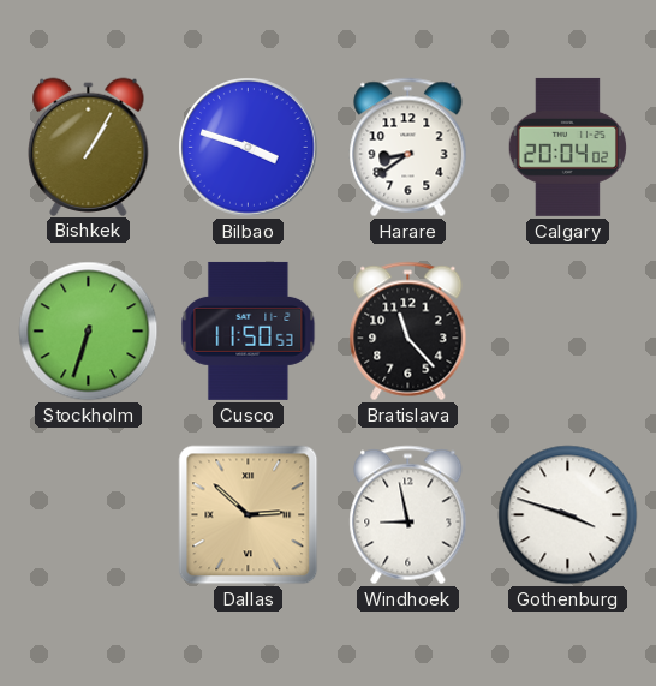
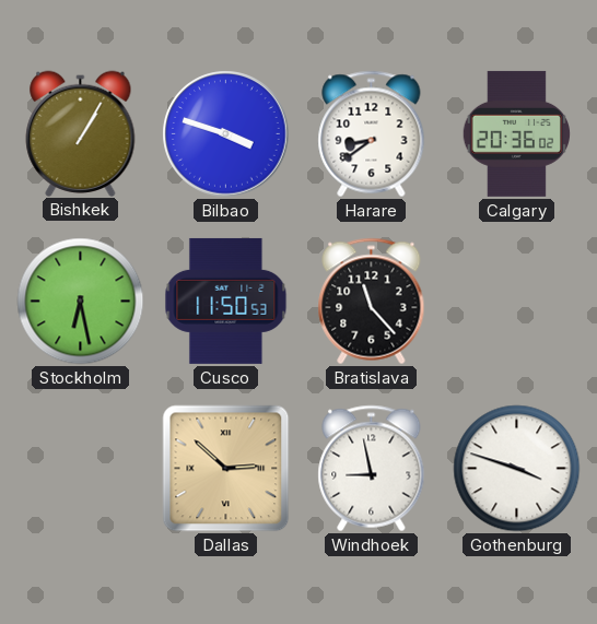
Calgary: 20:04 -> 20:36 (516, 133)
Stockholm: 6:33 -> 6:28 (81, 302)
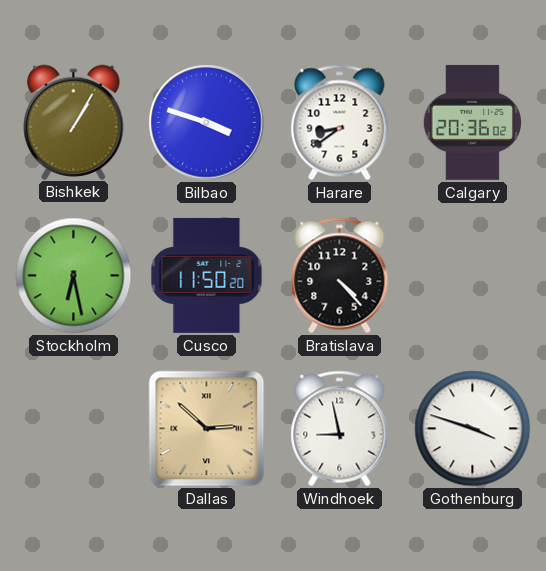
Cusco: 11:50:53 -> 11:50:20 (207, 275)
Bratislava: 11:23 -> 4:23 (340, 276)
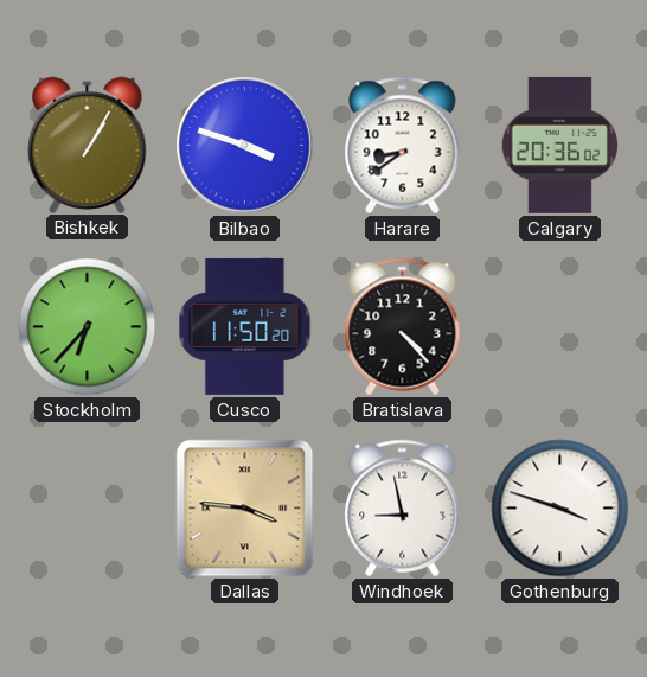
Stockholm: 6:28 -> 6:37 (88, 327)
Dallas: 2:52 -> 3:46 (245, 509)
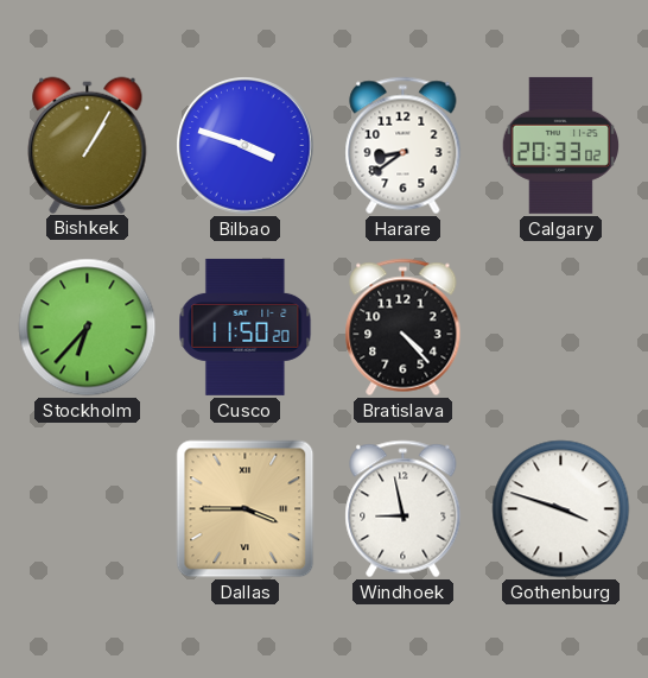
Calgary: 20:36 -> 20:33 (560, 145)
Dallas: 3:46 -> 3:45 (246, 509)
